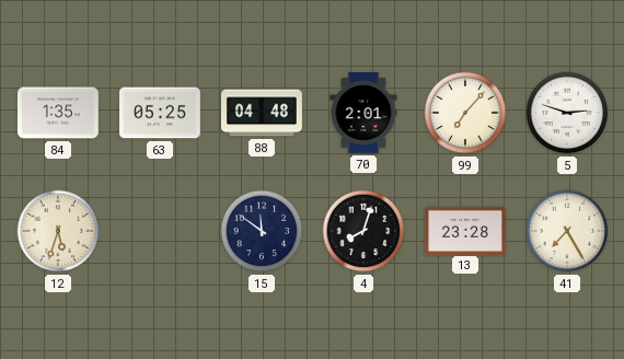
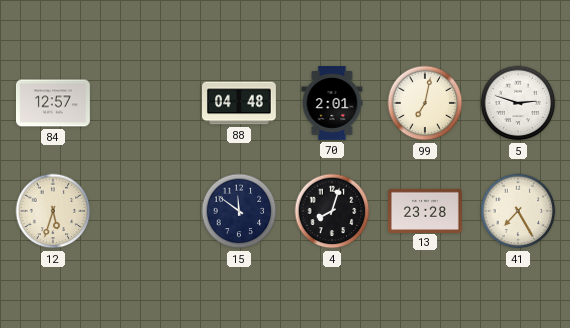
84: 1:35 -> 12:57 (53, 103)
63: 05:25 -> none (161, 113)
99: 7:07 -> 7:02 (425, 103)
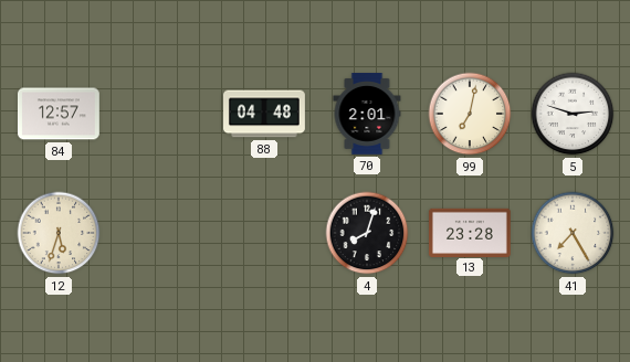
15: 11:51 -> none (239, 211)
